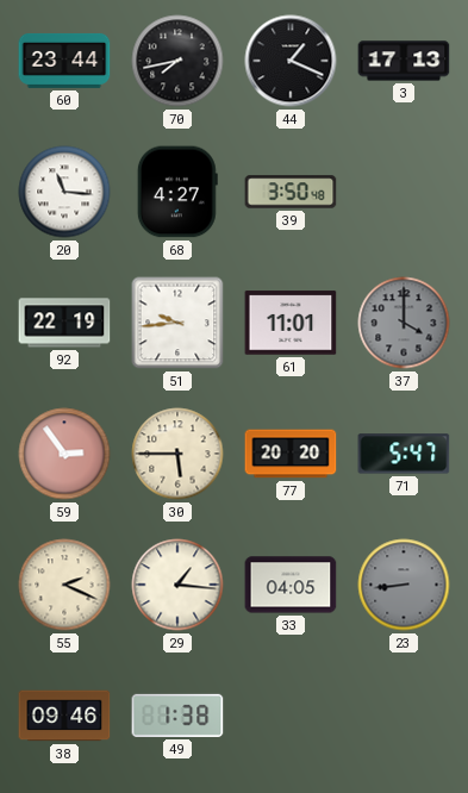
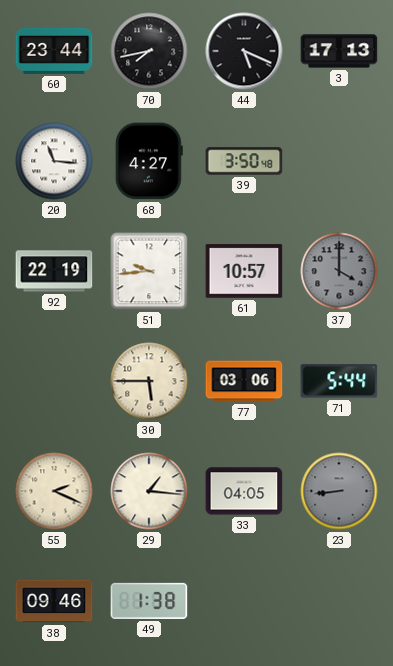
44: 1:19 -> 5:19 (244, 51)
61: 11:01 -> 10:57 (244, 271)
59: 2:54 -> none (64, 454)
77: 20:20 -> 03:06 (244, 381)
71: 5:47 -> 5:44 (339, 381)
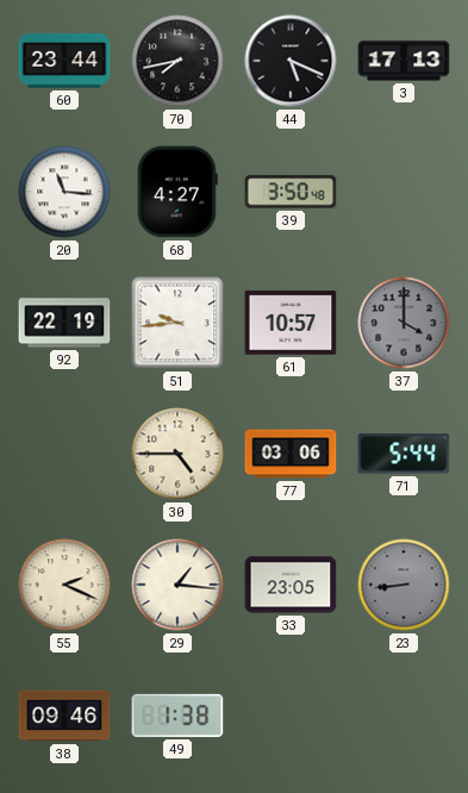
30: 5:45 -> 4:45 (177, 454)
33: 04:05 -> 23:05 (291, 585)
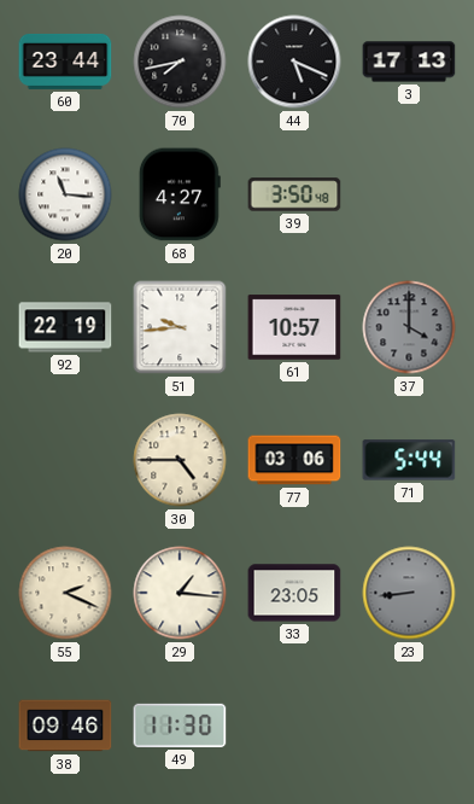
49: 1:38 -> 11:30 (180, 726)
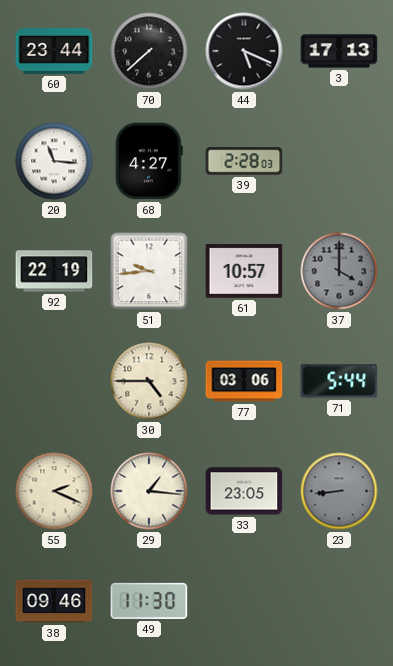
70: 7:43 -> 7:38 (149, 51)
39: 3:50 -> 2:28 (244, 161)
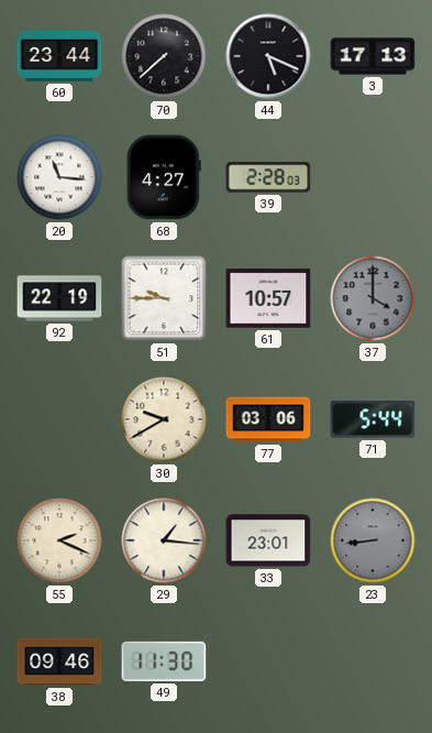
51: 9:44 -> 9:45 (164, 298)
30: 4:45 -> 9:40 (164, 419)
33: 23:05 -> 23:01 (268, 540)
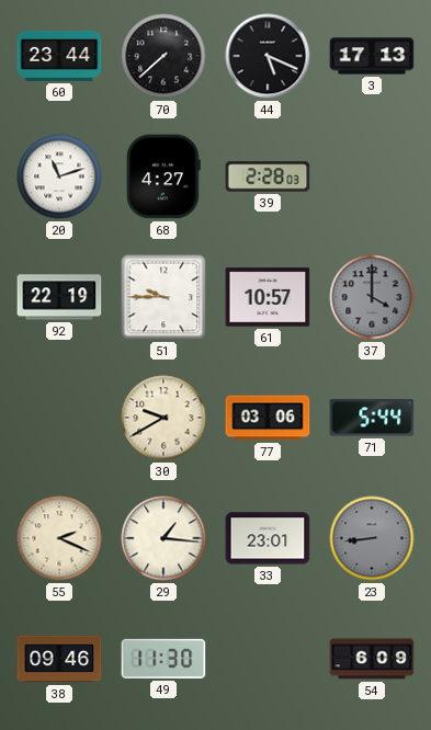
20: 11:16 -> 11:12 (59, 176)
54: none -> 6:09 (372, 659)
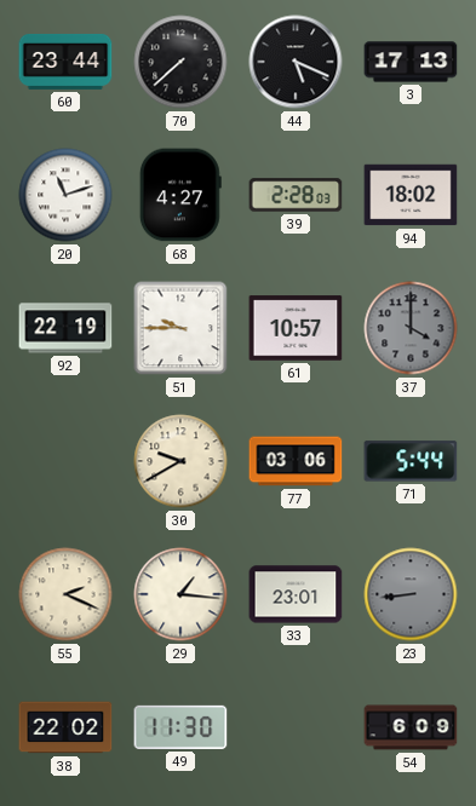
94: none -> 18:02 (411, 195)
38: 09:46 -> 22:02 (65, 727)
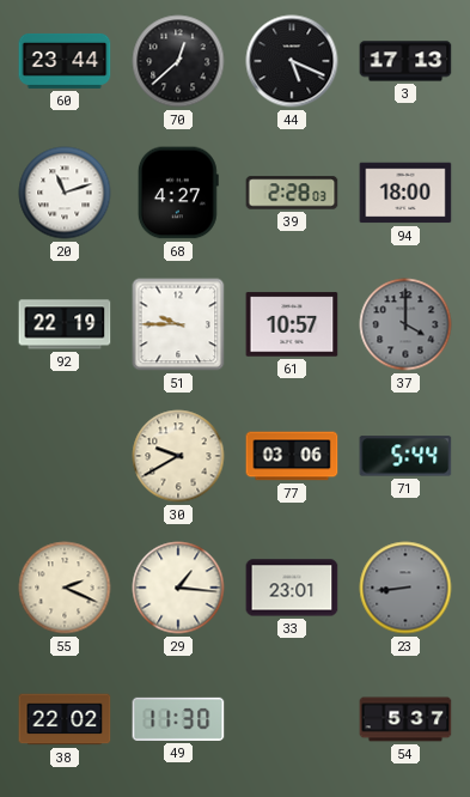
70: 7:38 -> 12:38 (178, 61)
94: 18:02 -> 18:00 (405, 193)
54: 6:09 -> 5:37 (405, 719)
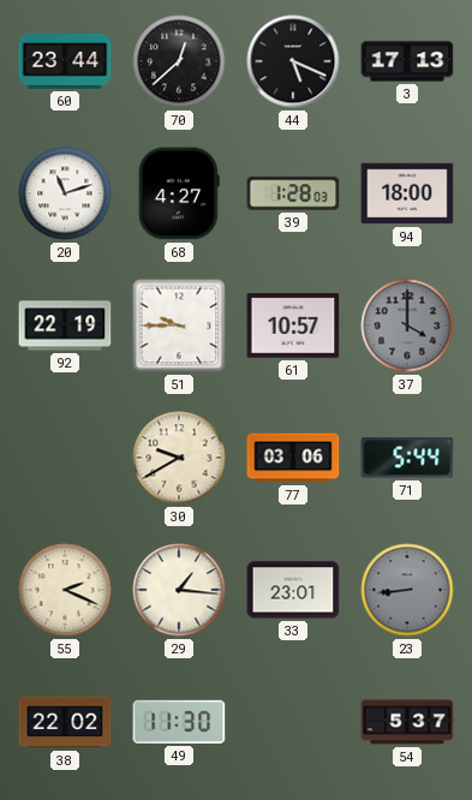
39: 2:28 -> 1:28 (293, 193)
